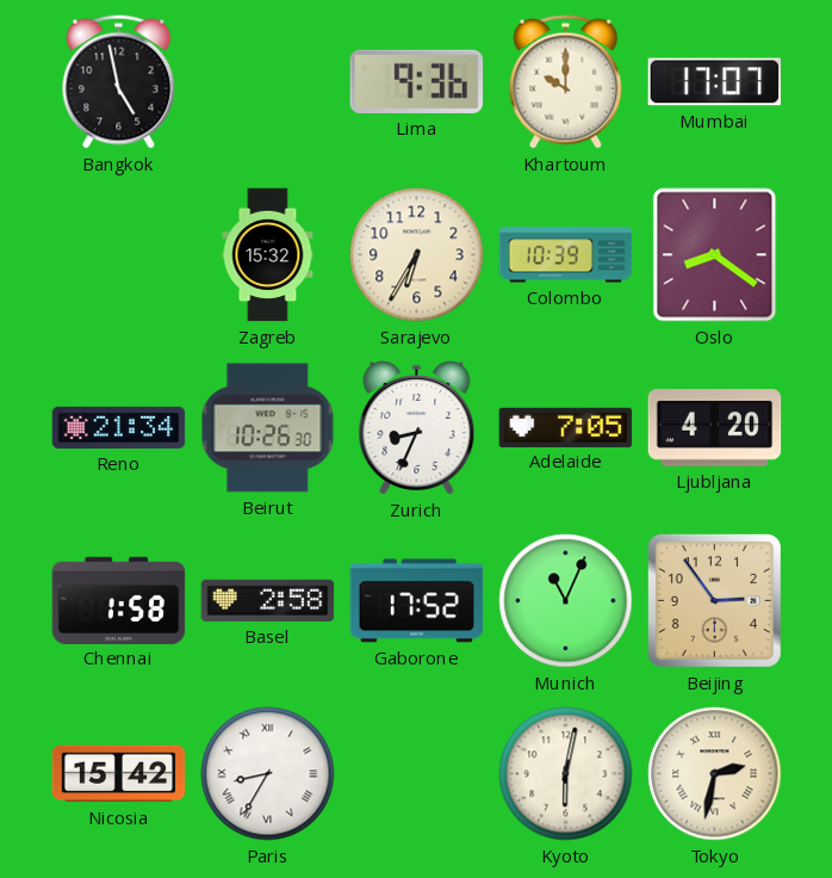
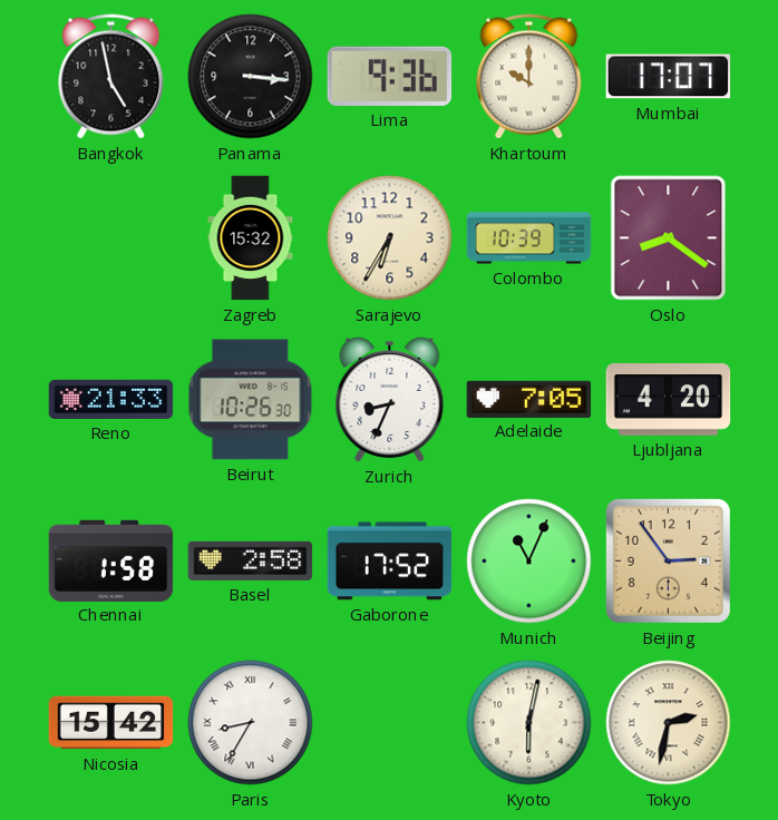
Panama: none -> 3:16 (251, 77)
Reno: 21:34 -> 21:33 (111, 399)
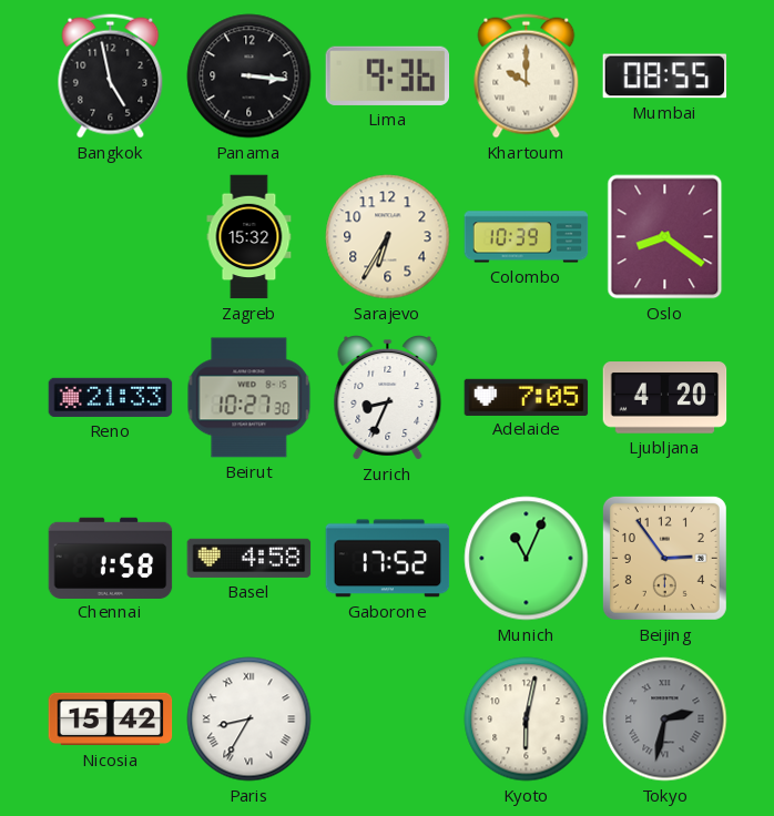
Mumbai: 17:07 -> 08:55 (665, 76)
Beirut: 10:26 -> 10:27 (249, 398)
Basel: 2:58 -> 4:58 (249, 558)
Tokyo dial: cream -> grey (665, 720)
